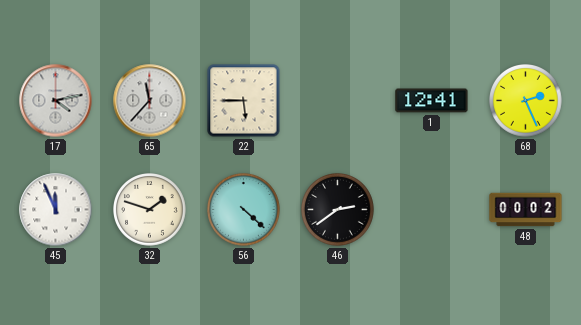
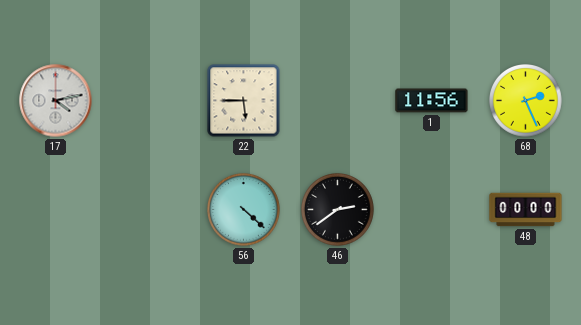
65: 11:37 -> none (150, 101)
1: 12:41 -> 11:56 (432, 101)
45: 11:56 -> none (56, 210)
32: 1:48 -> none (150, 210)
48: 00:02 -> 00:00 (526, 210)
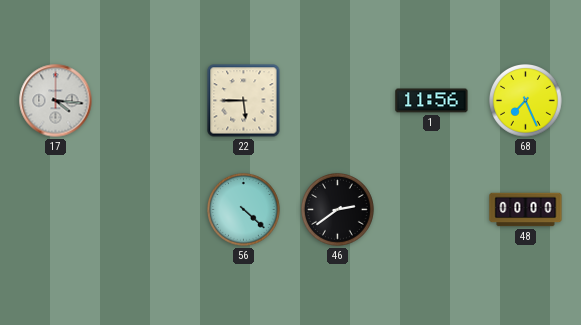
17: 4:13 -> 4:16 (56, 101)
68: 2:26 -> 7:26 (526, 101)
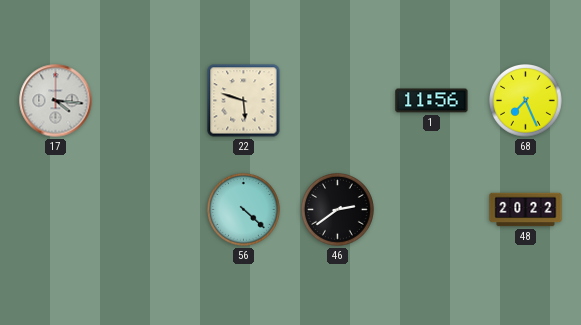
22: 5:45 -> 5:48 (244, 101)
48: 00:00 -> 20:22 (526, 210)
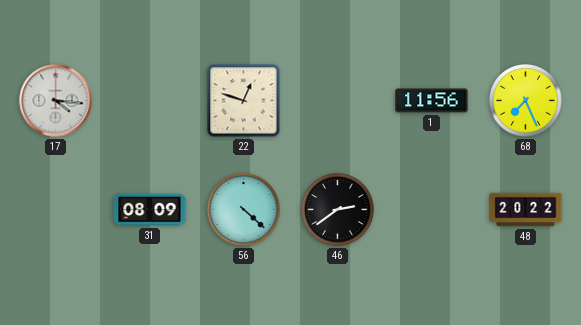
22: 5:48 -> 12:48 (244, 101)
31: none -> 08:09 (150, 210)
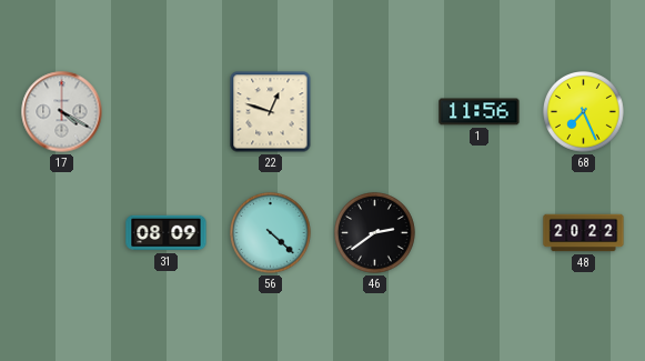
17: 4:16 -> 4:20 (62, 112)
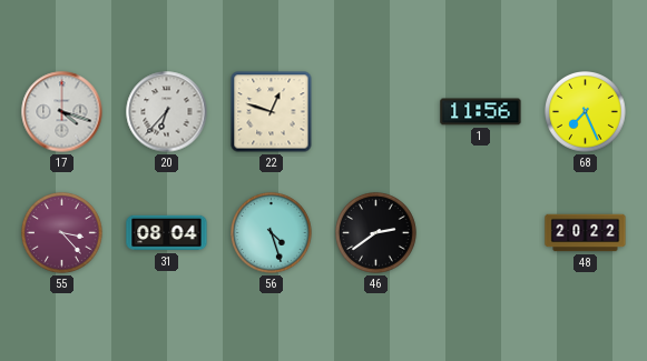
17: 4:20 -> 4:18 (62, 112)
20: none -> 6:37 (167, 112)
55: none -> 3:23 (62, 233)
31: 08:09 -> 08:04 (167, 233)
56: 4:22 -> 4:27 (272, 233)
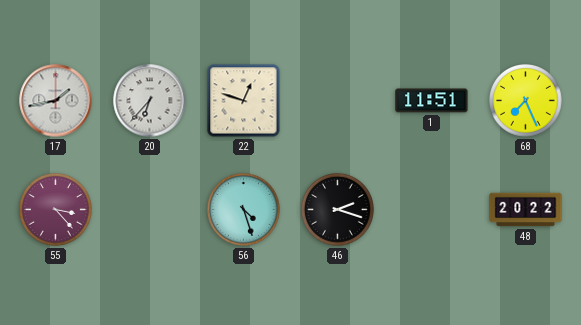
17: 4:18 -> 1:43 (56, 101)
1: 11:56 -> 11:51 (432, 101)
31: 08:04 -> none (167, 233)
46: 2:39 -> 2:18 (338, 210)
